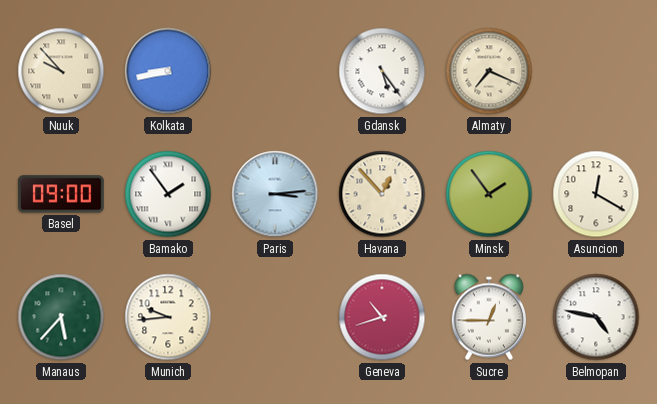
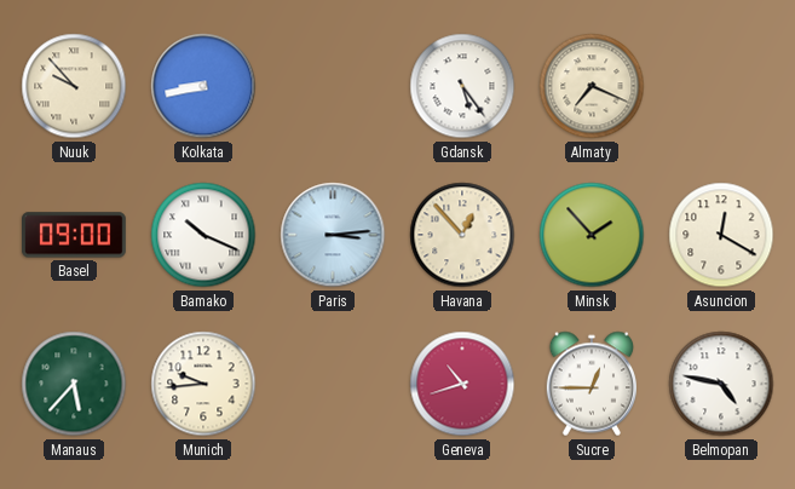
Bamako: 1:54 -> 10:19 (203, 235)
Minsk: 1:54 -> 1:53 (592, 235)
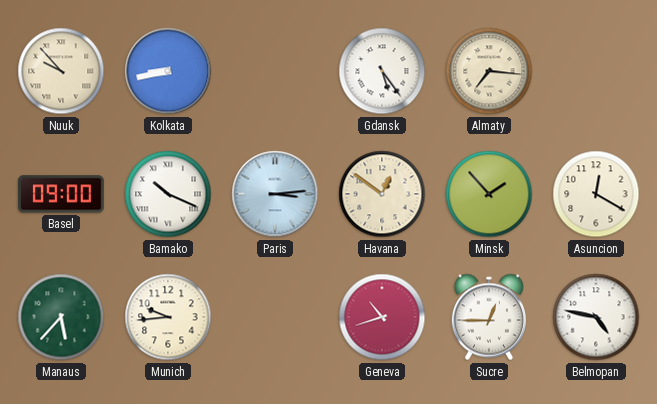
Almaty: 7:19 -> 7:16 (489, 71)
Havana: 12:53 -> 12:51 (382, 194)
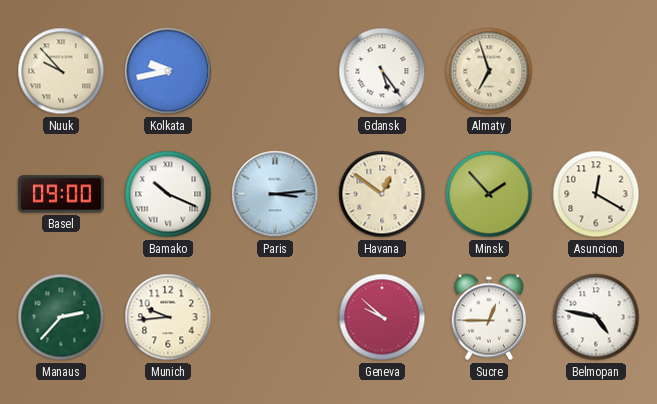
Kolkata: 8:43 -> 9:43 (168, 71)
Almaty: 7:16 -> 6:57 (489, 71)
Manaus: 5:37 -> 2:37 (61, 317)
Geneva: 10:42 -> 9:52 (382, 317)
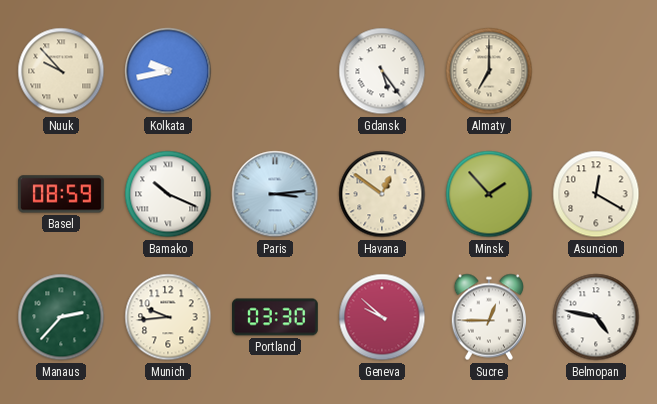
Almaty: 6:57 -> 7:00 (489, 71)
Basel: 09:00 -> 08:59 (62, 194)
Portland: none -> 03:30 (276, 317)
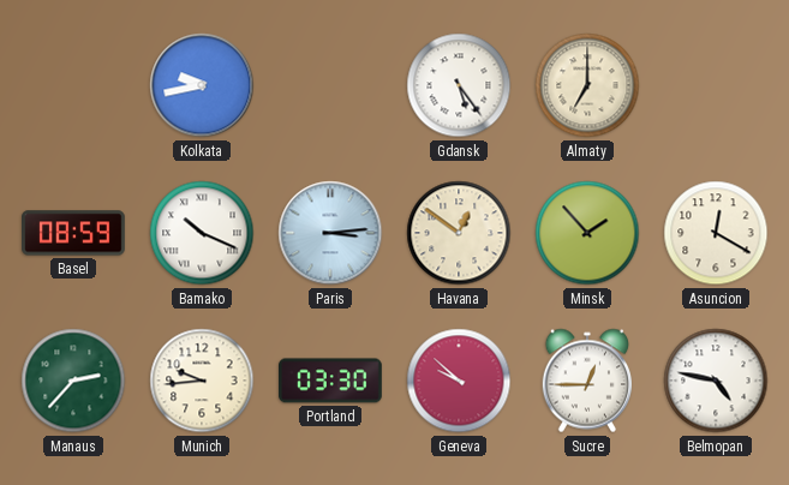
Nuuk: 9:53 -> none (61, 71)
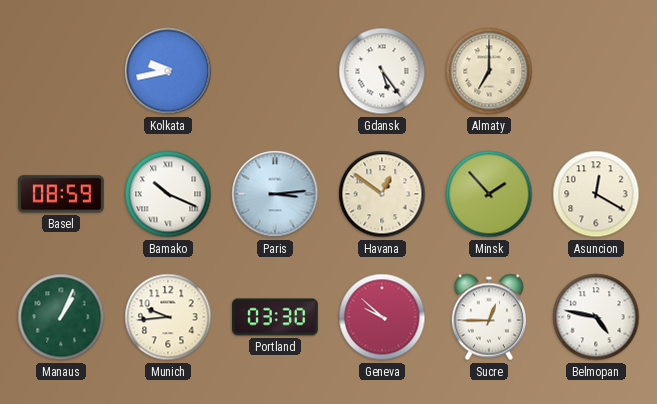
Manaus: 2:37 -> 1:04 (61, 317)
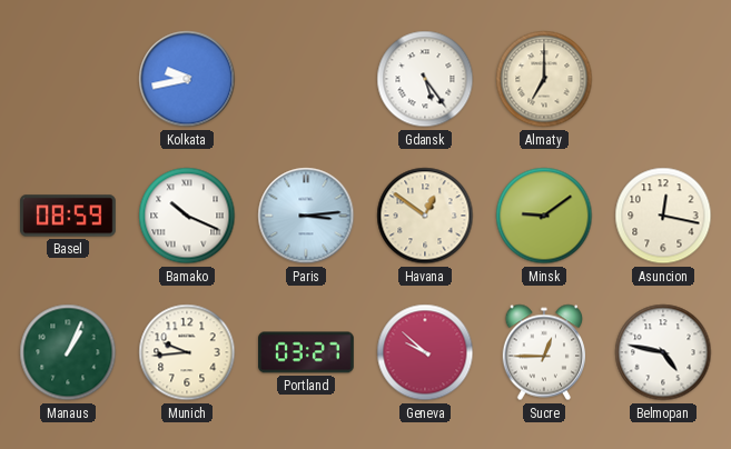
Minsk: 1:53 -> 9:09 (544, 216)
Asuncion: 12:20 -> 12:17 (663, 216)
Portland: 03:30 -> 03:27 (307, 352)
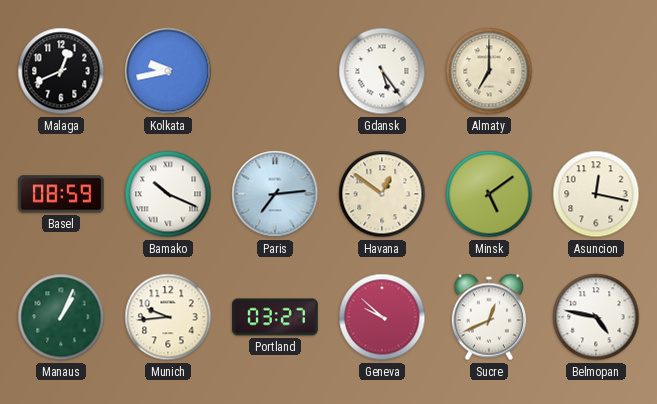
Malaga: none -> 12:41 (61, 71)
Paris: 3:14 -> 7:14 (275, 194)
Minsk: 9:09 -> 5:09 (489, 194)
Sucre: 12:45 -> 12:41 (488, 317)
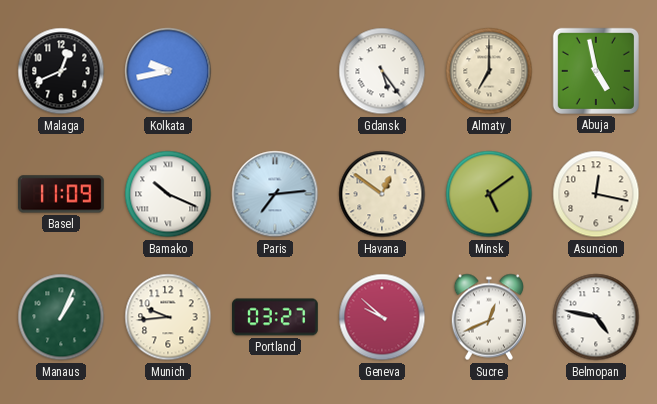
Abuja: none -> 4:58 (596, 71)
Basel: 08:59 -> 11:09 (62, 194)
